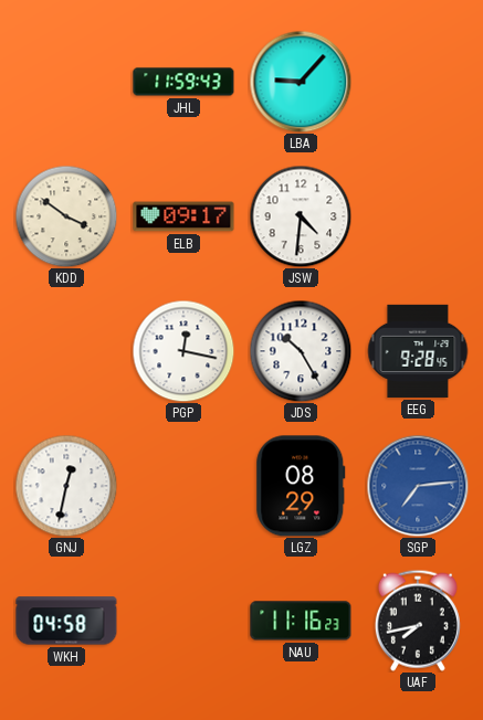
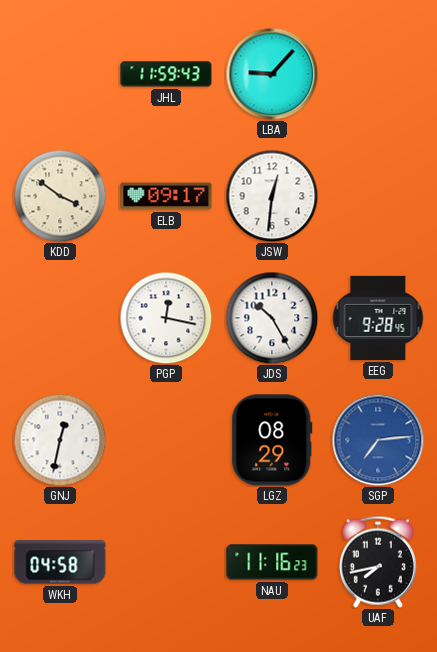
JSW: 4:31 -> 12:31 (272, 196)
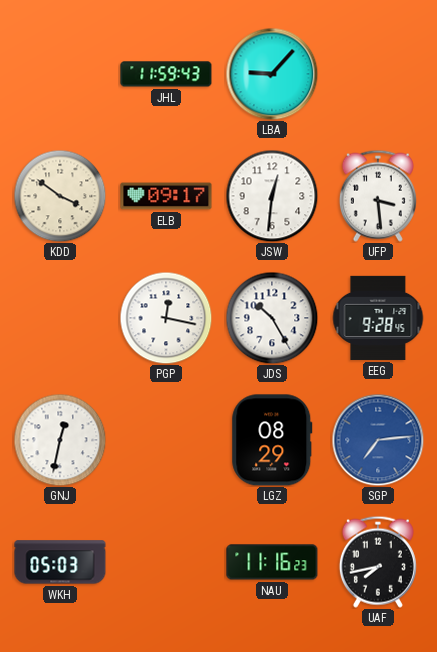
UFP: none -> 3:29 (378, 196)
WKH: 04:58 -> 05:03 (60, 562)
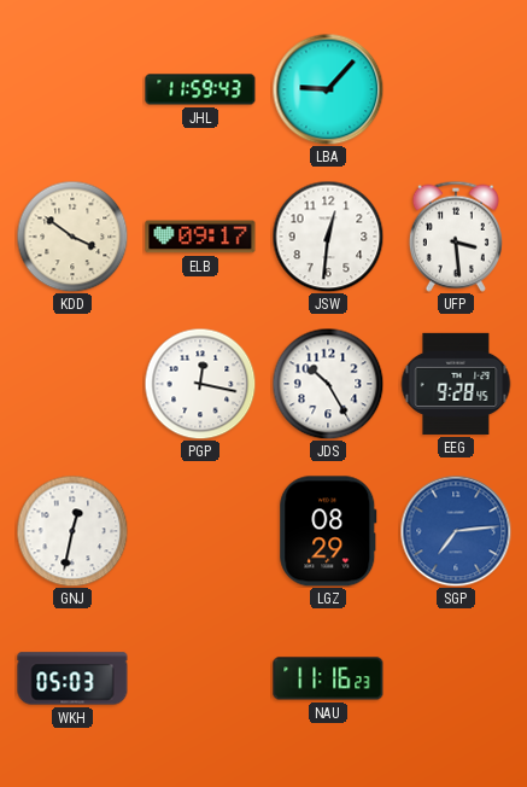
UAF: 7:43 -> none (378, 562)
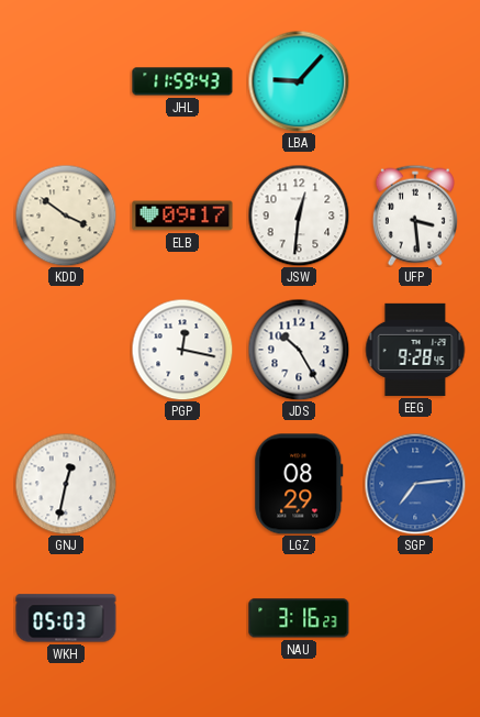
NAU: 11:16 -> 3:16 (299, 618)
